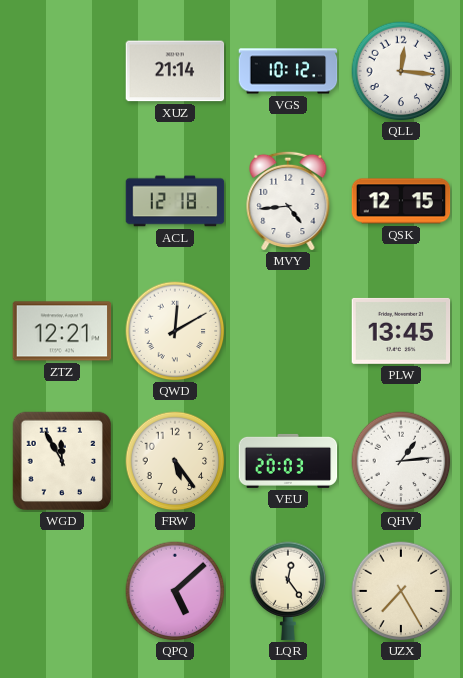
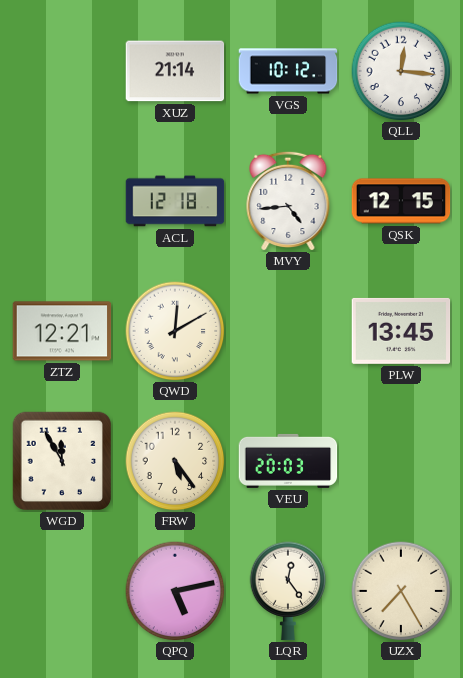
QHV: 1:14 -> none (401, 461)
QPQ: 5:08 -> 5:13 (175, 591)
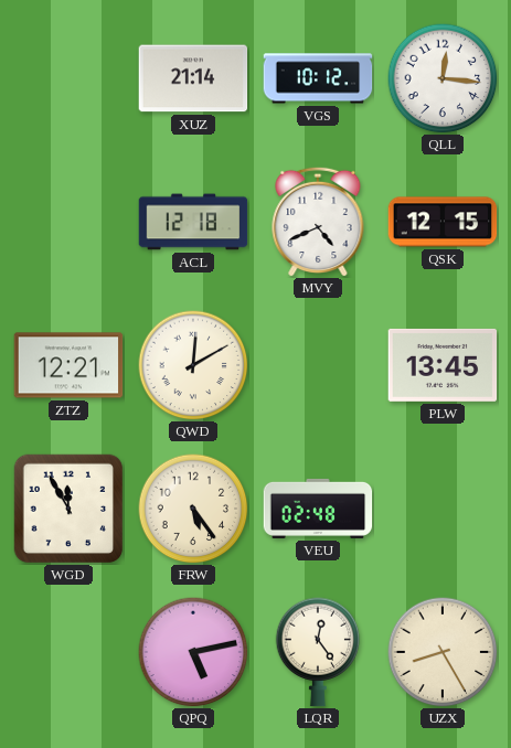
MVY: 4:44 -> 4:41 (318, 222)
VEU: 20:03 -> 02:48 (318, 509)
UZX: 7:25 -> 8:25 (443, 652)
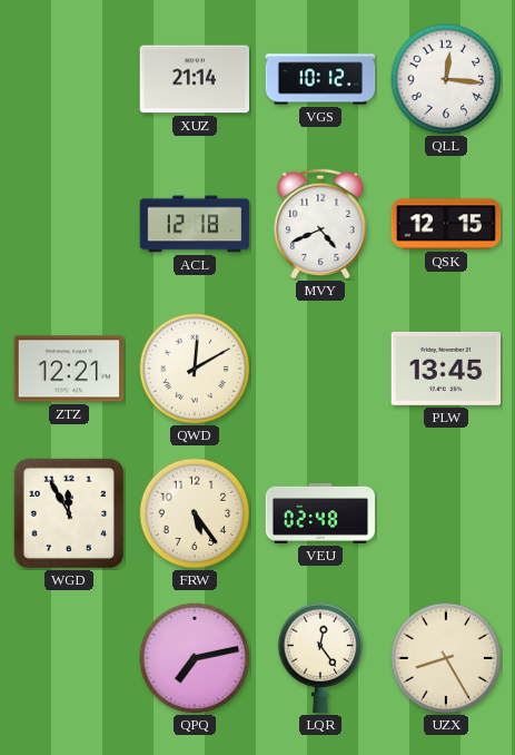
QPQ: 5:13 -> 7:13 (195, 658)
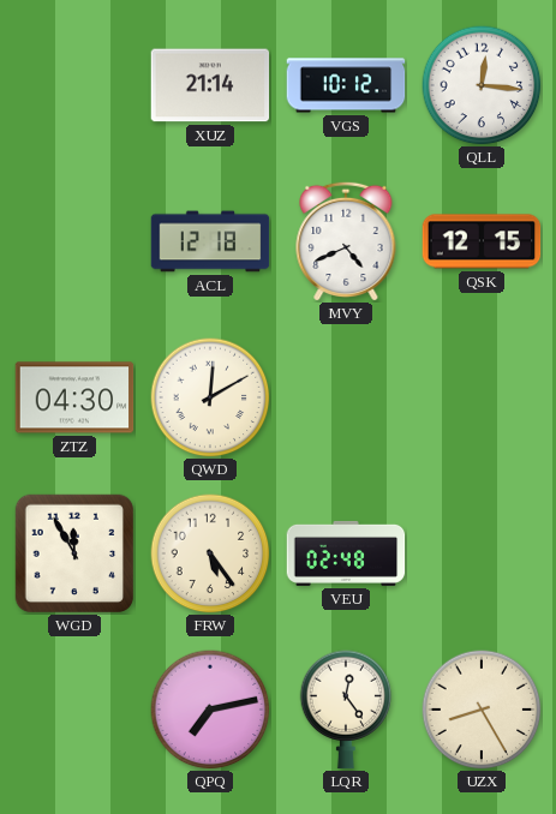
ZTZ: 12:21 -> 04:30 (74, 397)
PLW: 13:45 -> none (446, 369)
